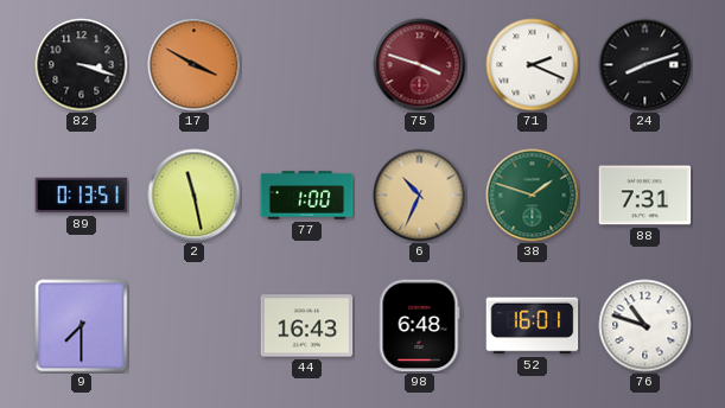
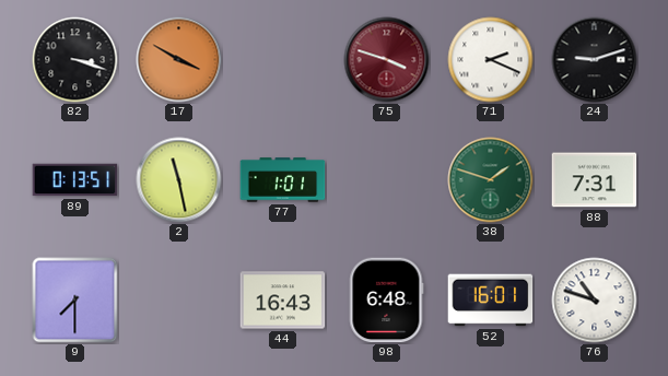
24: 8:12 -> 9:12 (595, 60)
77: 1:00 -> 1:01 (283, 180)
6: 10:34 -> none (420, 196)
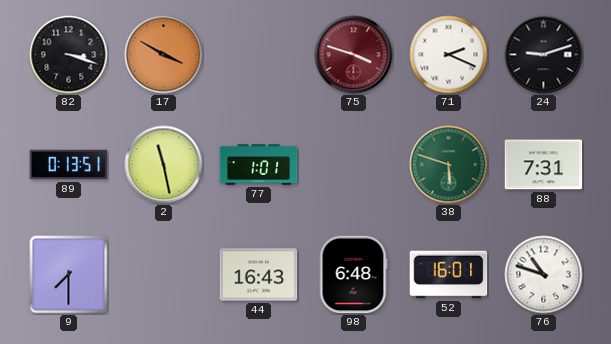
38: 1:48 -> 5:48 (449, 165)
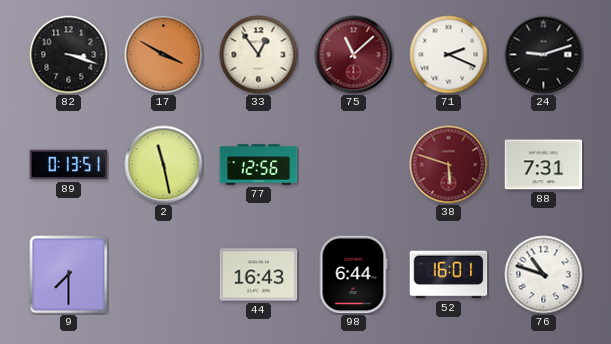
33: none -> 12:54 (259, 55)
75: 3:48 -> 11:08 (354, 55)
77: 1:01 -> 12:56 (259, 165)
38 dial: green -> burgundy (449, 165)
98: 6:48 -> 6:44 (353, 275)
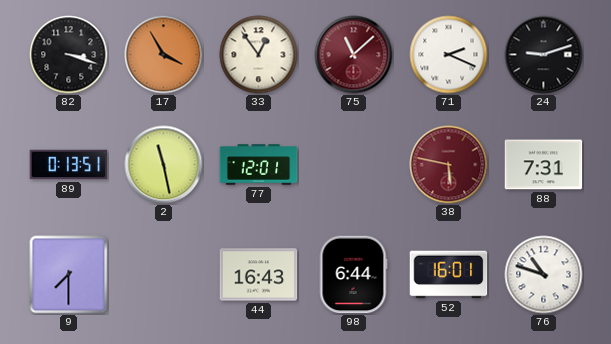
17: 3:50 -> 3:55 (164, 55)
77: 12:56 -> 12:01 (259, 165)
38: 5:48 -> 5:47 (449, 165)
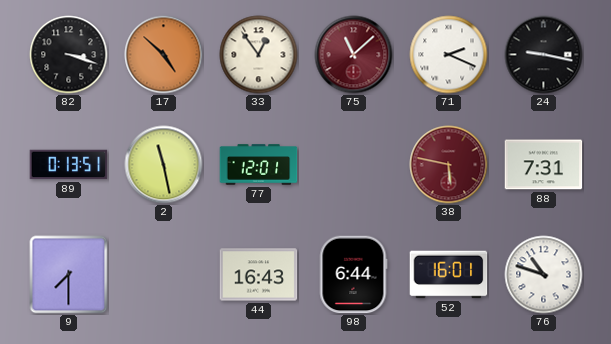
17: 3:55 -> 4:52 (164, 55)
24: 9:12 -> 9:17 (544, 55)
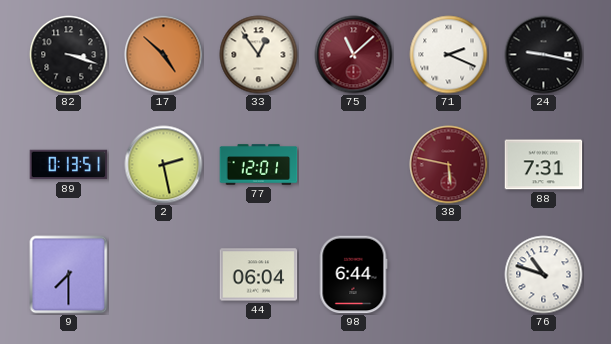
2: 11:28 -> 2:28 (164, 165)
44: 16:43 -> 06:04 (259, 275)
52: 16:01 -> none (449, 275)
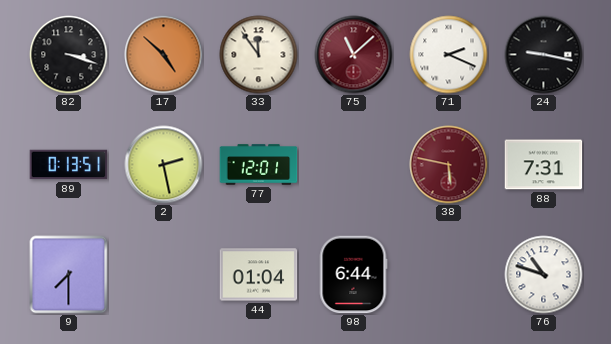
33: 12:54 -> 11:54 (259, 55)
44: 06:04 -> 01:04 (259, 275)
